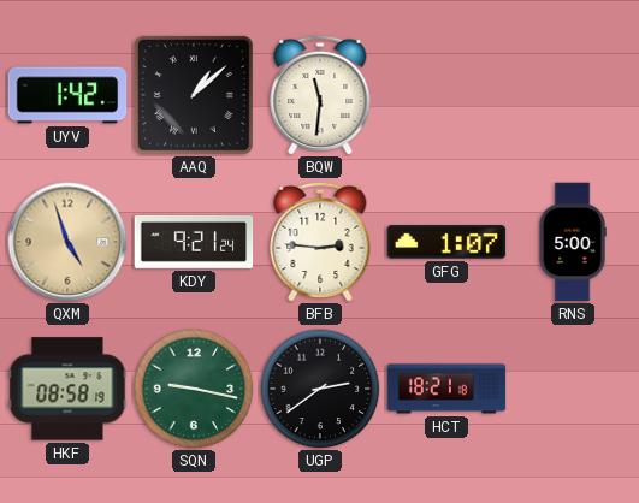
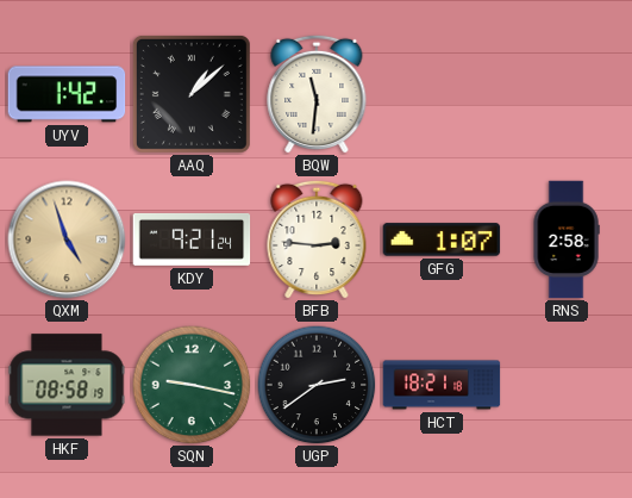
RNS: 5:00 -> 2:58 (567, 239)
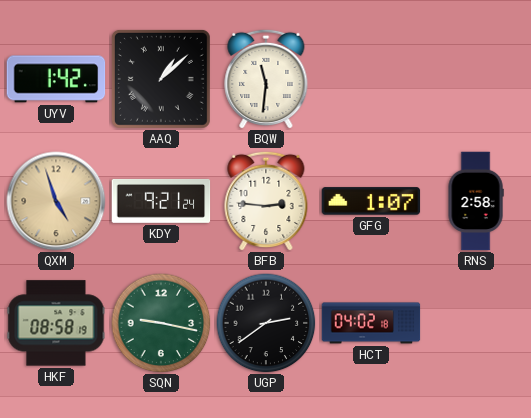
HCT: 18:21 -> 04:02 (371, 323)
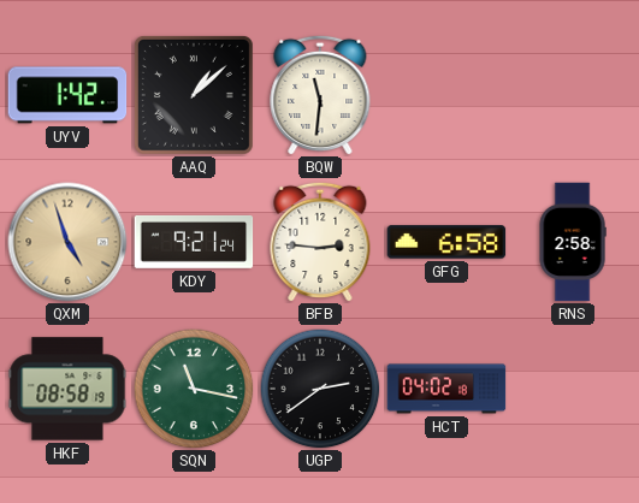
GFG: 1:07 -> 6:58 (446, 242)
SQN: 9:17 -> 11:17 (194, 389)
